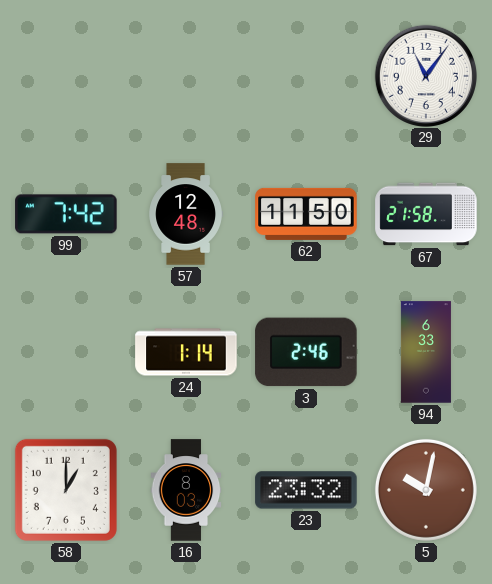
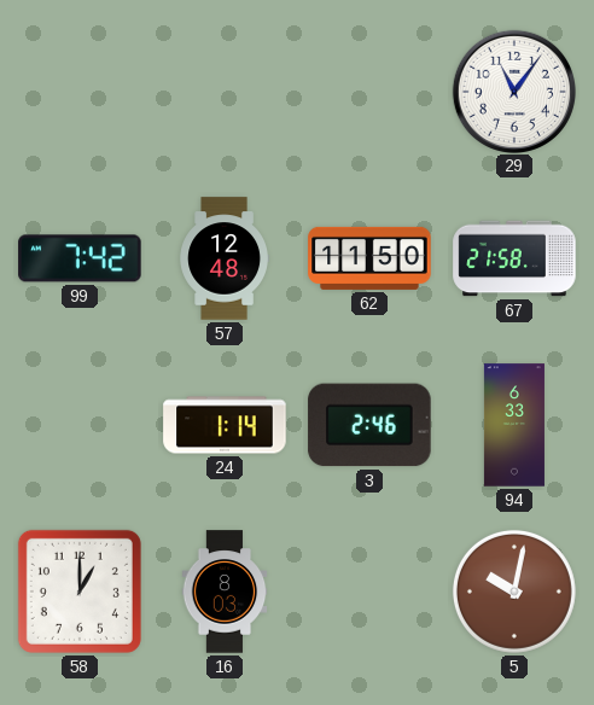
23: 23:32 -> none (306, 490)
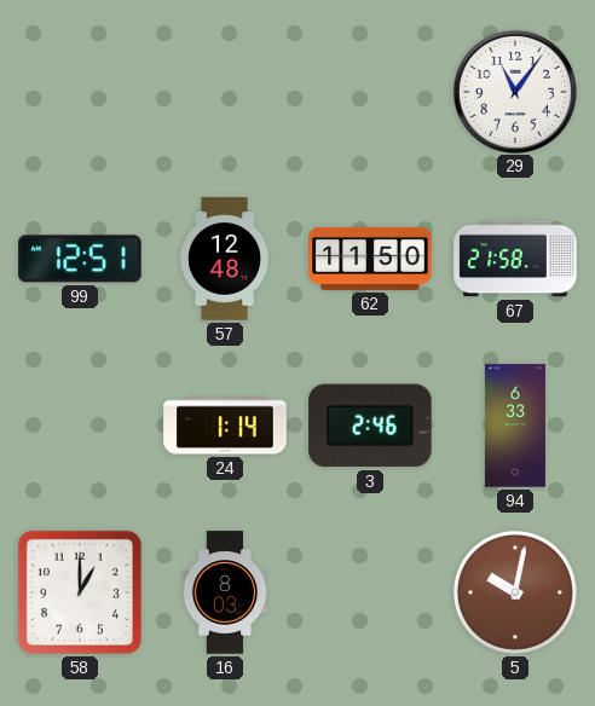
99: 7:42 -> 12:51 (80, 259)
